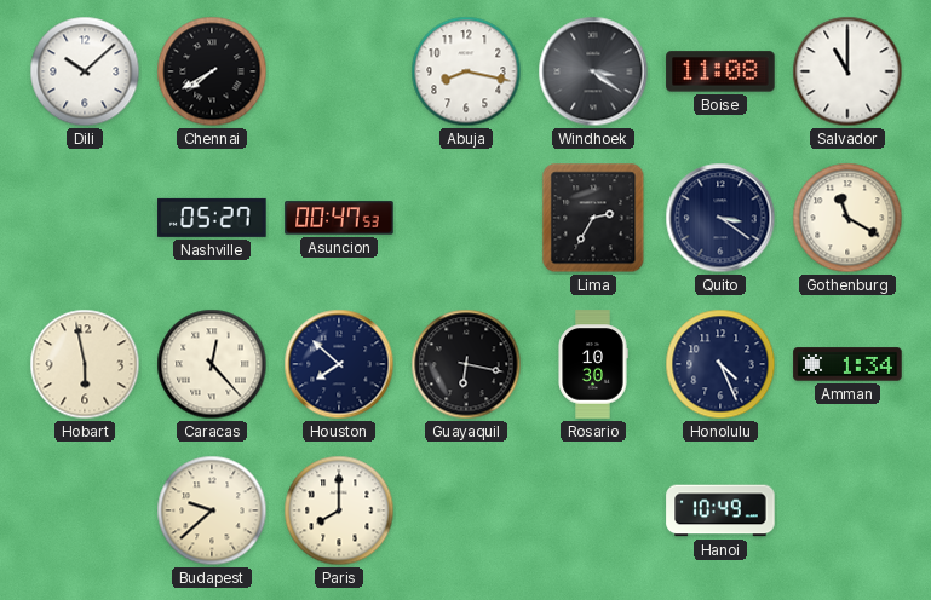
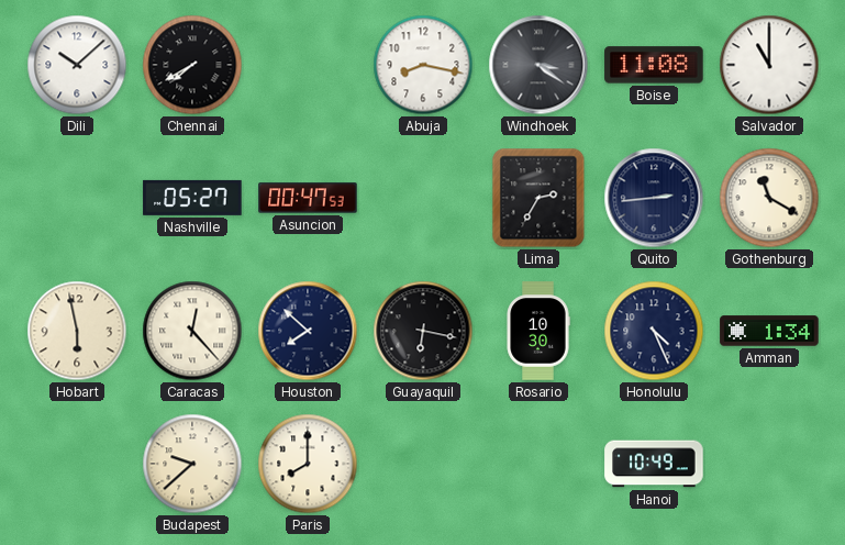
Quito: 3:21 -> 2:44 (654, 198)
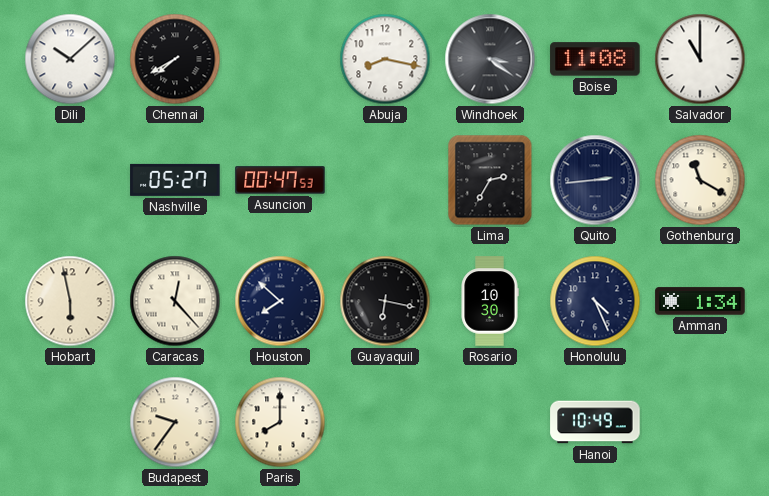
Budapest: 9:38 -> 9:36 (175, 422)
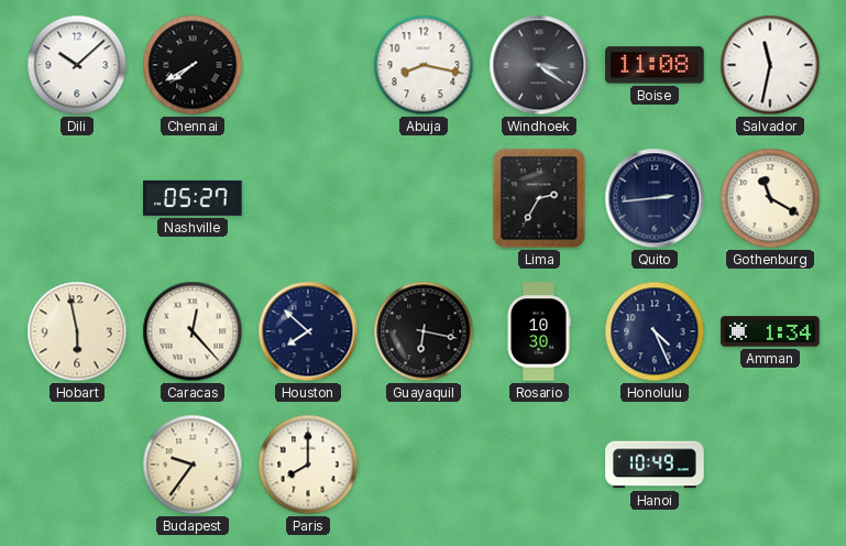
Salvador: 11:00 -> 11:32 (770, 65)
Asuncion: 00:47 -> none (280, 180)
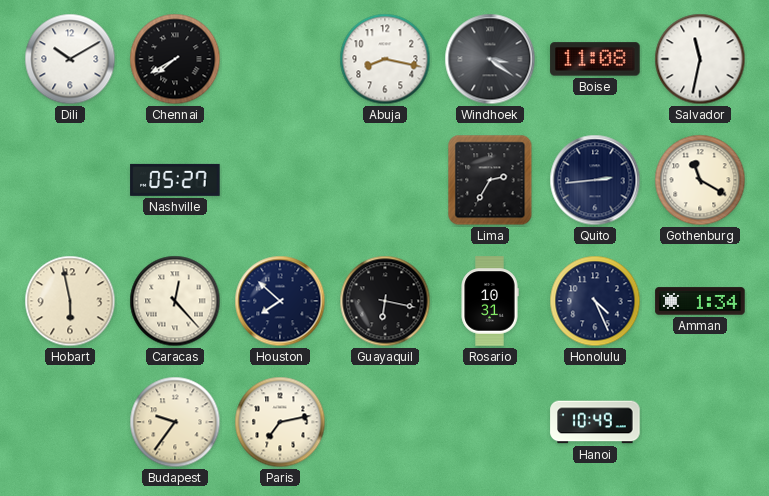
Dili: 10:08 -> 10:10 (70, 59)
Rosario: 10:30 -> 10:31 (490, 301)
Paris: 8:00 -> 7:13 (280, 422)
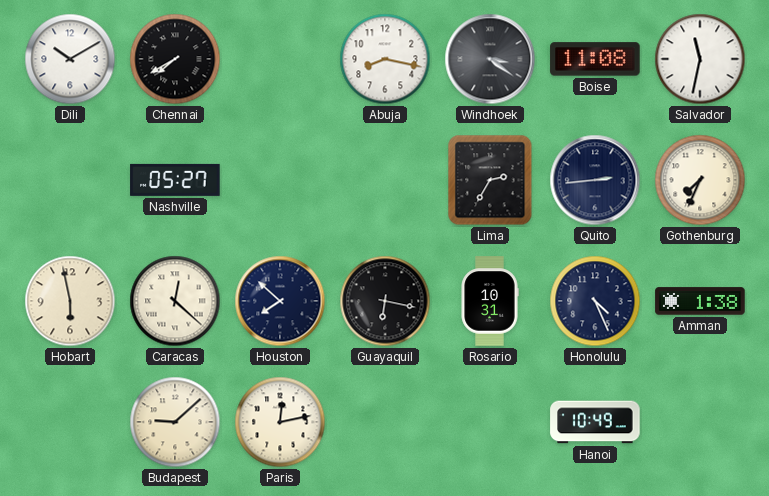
Gothenburg: 11:20 -> 7:34 (700, 180)
Caracas: 12:23 -> 12:22 (175, 301)
Amman: 1:34 -> 1:38 (700, 301)
Budapest: 9:36 -> 9:08 (175, 422)
Paris: 7:13 -> 12:13 (280, 422)
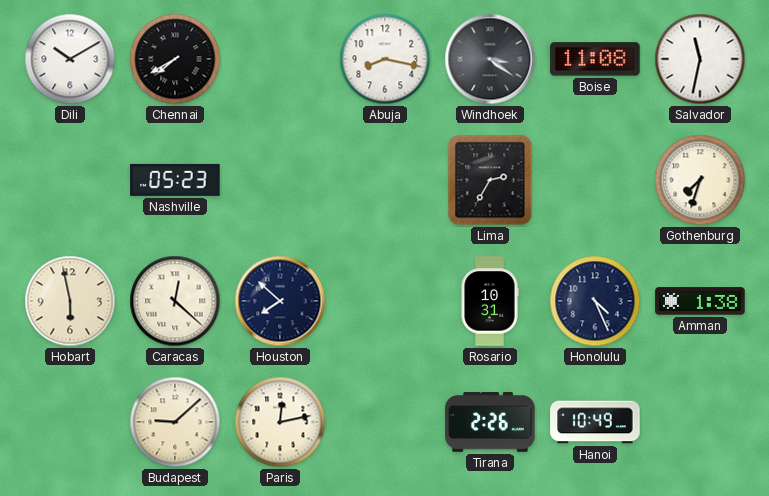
Nashville: 05:27 -> 05:23 (175, 180)
Quito: 2:44 -> none (595, 180)
Gothenburg: 7:34 -> 7:33 (700, 180)
Guayaquil: 6:17 -> none (385, 301)
Tirana: none -> 2:26 (490, 422)
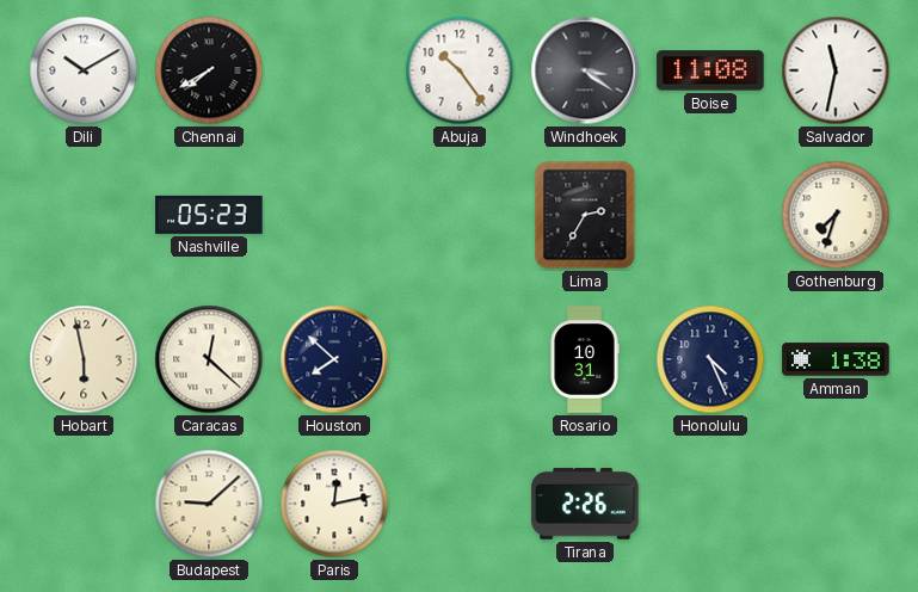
Abuja: 8:17 -> 10:24 (460, 70)
Hanoi: 10:49 -> none (595, 422)
